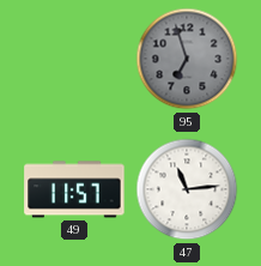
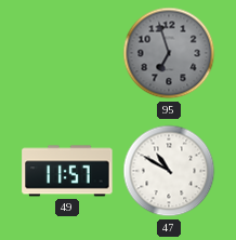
47: 11:14 -> 10:50 (169, 171)
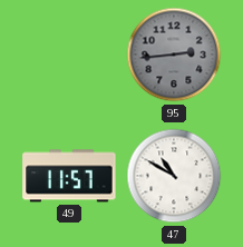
95: 6:57 -> 2:44 (174, 55)
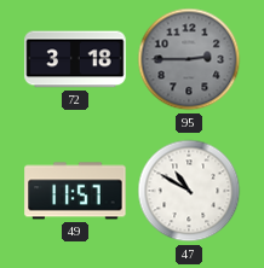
72: none -> 3:18 (75, 59)
95: 2:44 -> 2:45 (189, 59)
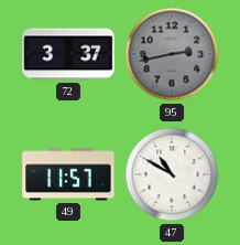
72: 3:18 -> 3:37 (68, 54)
95: 2:45 -> 2:43 (172, 54)
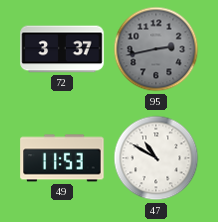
49: 11:57 -> 11:53 (62, 158)
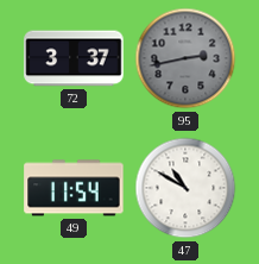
49: 11:53 -> 11:54 (74, 188)
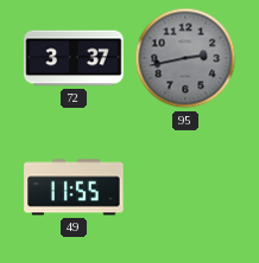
49: 11:54 -> 11:55 (74, 187)
47: 10:50 -> none (185, 188)
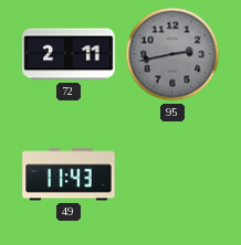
72: 3:37 -> 2:11 (69, 54)
49: 11:55 -> 11:43 (69, 174)
